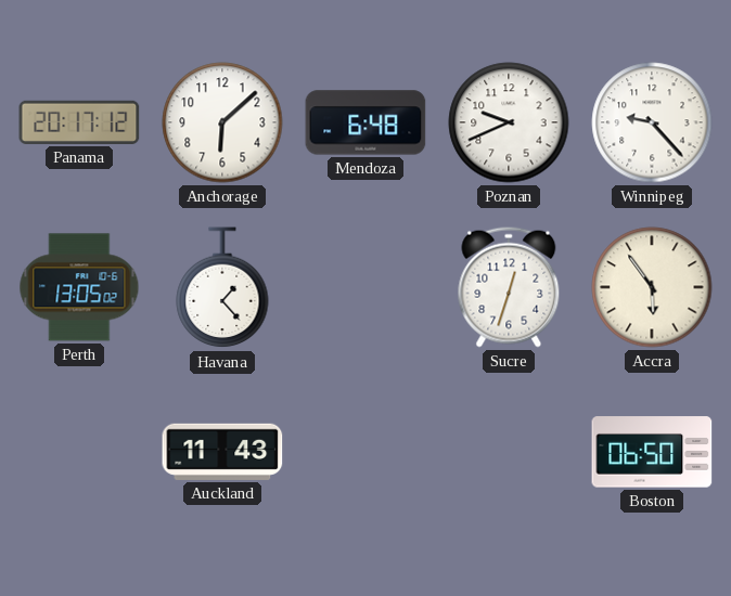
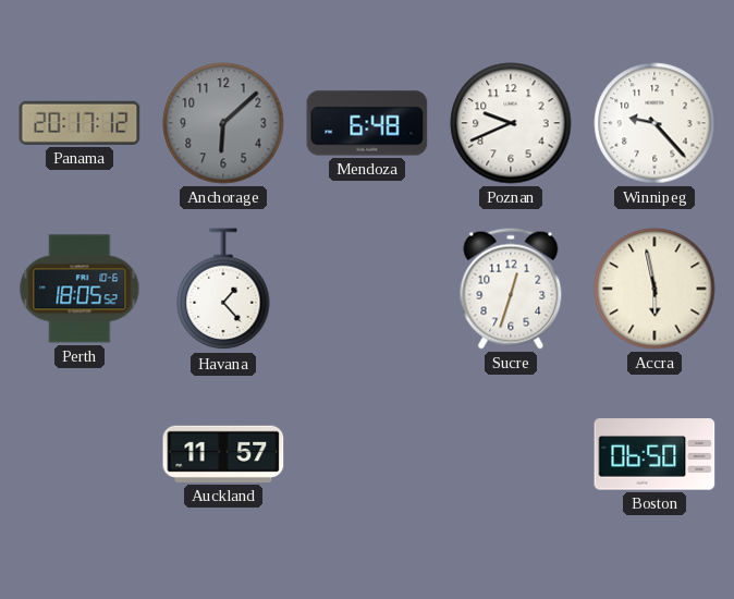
Anchorage dial: white -> grey (223, 123)
Perth: 13:05 -> 18:05 (79, 289)
Accra: 5:54 -> 5:58 (655, 289)
Auckland: 11:43 -> 11:57 (223, 454)
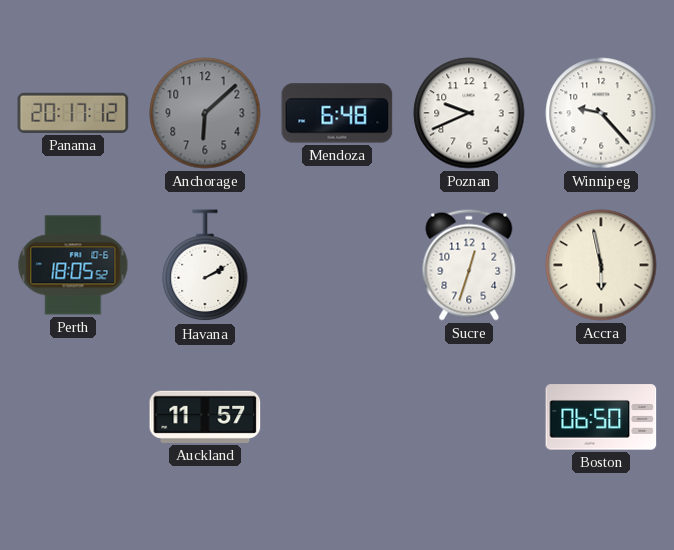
Havana: 1:23 -> 2:10 (205, 266)
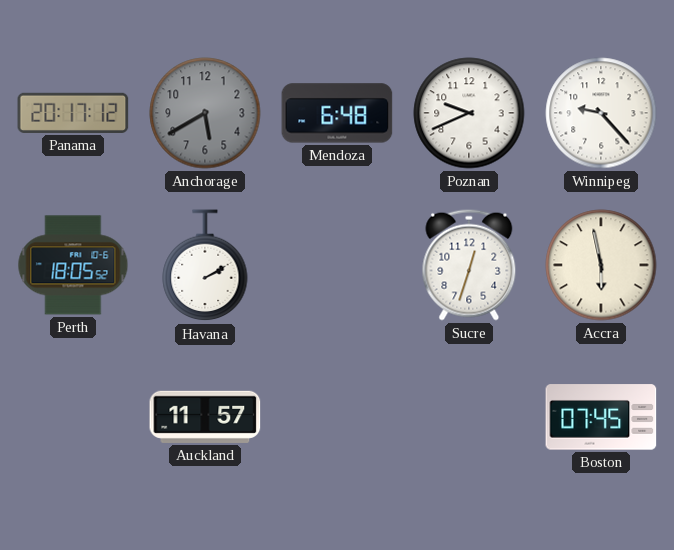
Anchorage: 6:08 -> 5:40 (205, 113)
Boston: 06:50 -> 07:45 (601, 417)
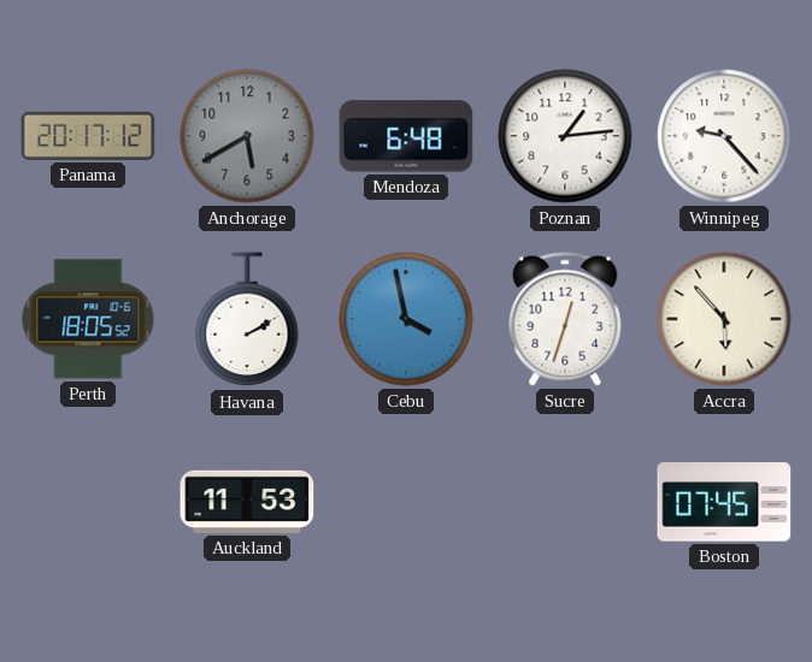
Poznan: 9:41 -> 1:14 (565, 136)
Cebu: none -> 3:58 (406, 319)
Accra: 5:58 -> 5:53 (724, 319)
Auckland: 11:57 -> 11:53 (247, 502)
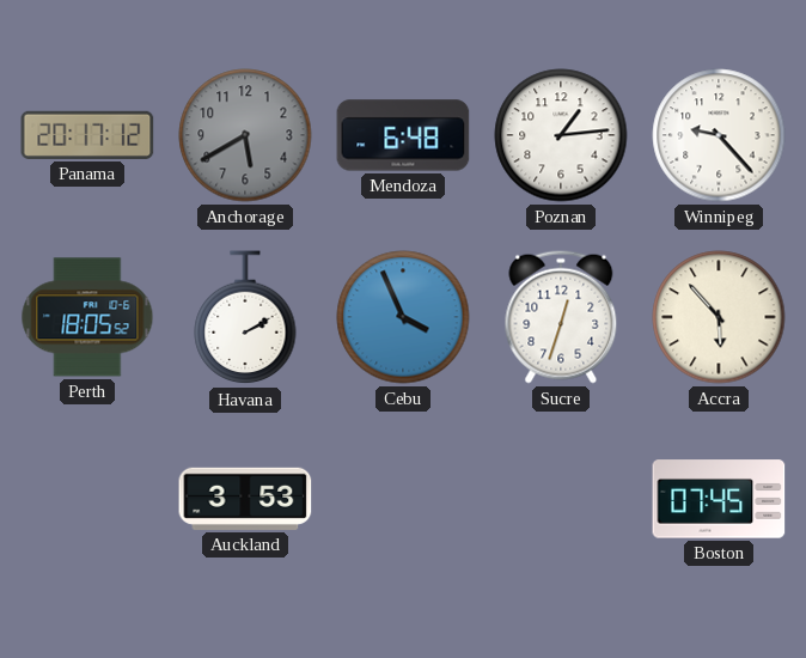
Cebu: 3:58 -> 3:56 (403, 317)
Auckland: 11:53 -> 3:53 (245, 499)
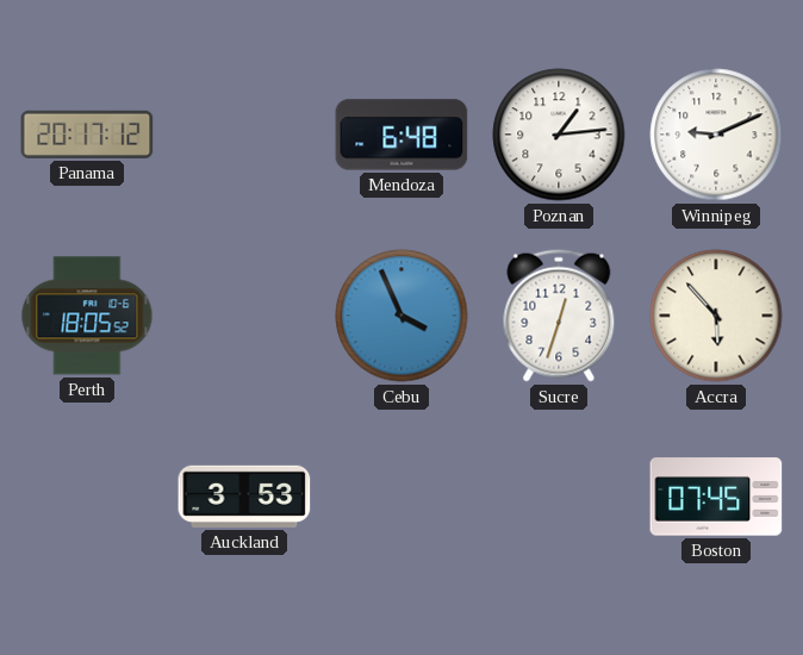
Anchorage: 5:40 -> none (245, 135)
Winnipeg: 9:23 -> 9:11 (716, 135)
Havana: 2:10 -> none (245, 318)
